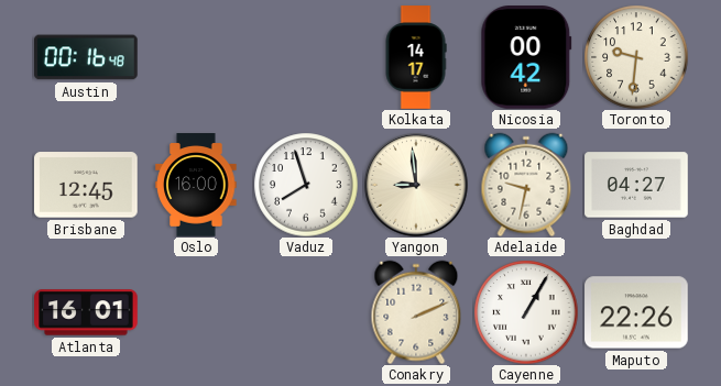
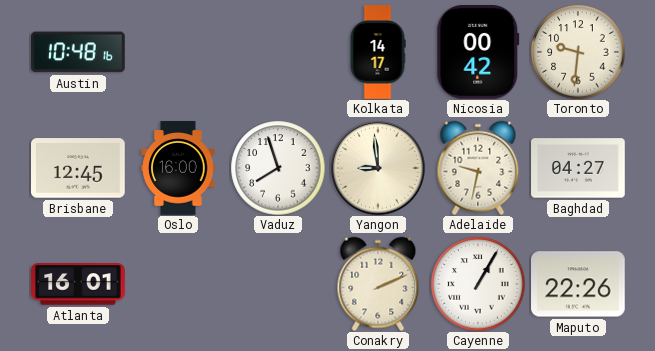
Austin: 00:16 -> 10:48 (79, 52)
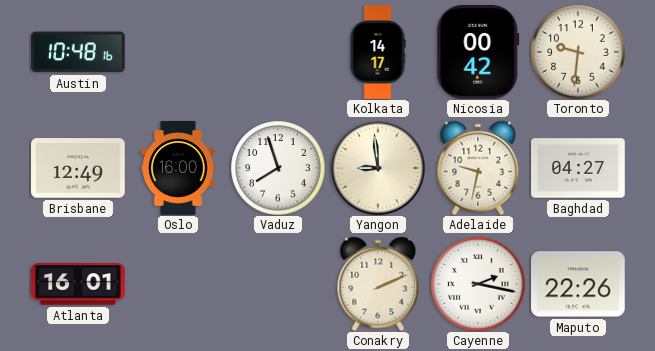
Brisbane: 12:45 -> 12:49 (78, 168)
Cayenne: 1:05 -> 2:17 (478, 284)
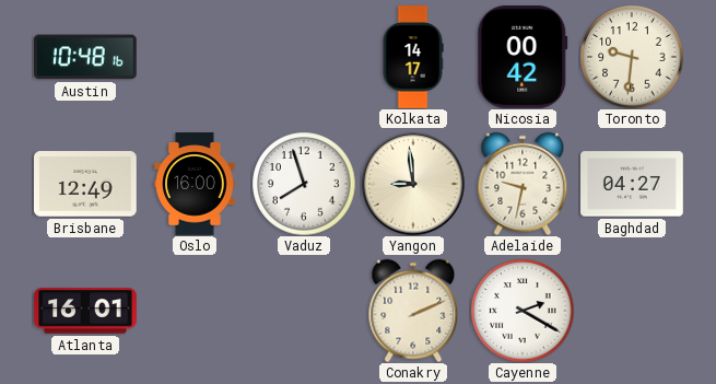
Cayenne: 2:17 -> 2:20 (523, 311)
Maputo: 22:26 -> none (578, 284)
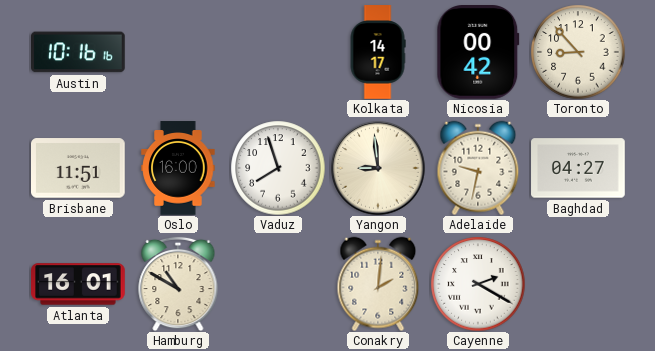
Austin: 10:48 -> 10:16 (79, 52)
Toronto: 9:31 -> 8:53 (578, 52)
Brisbane: 12:49 -> 11:51 (78, 168)
Hamburg: none -> 10:50 (178, 284)
Conakry: 2:11 -> 2:01 (378, 284)
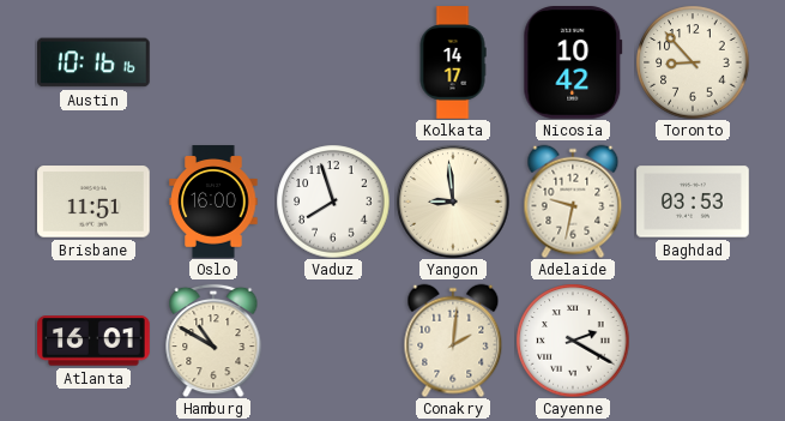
Nicosia: 00:42 -> 10:42 (573, 64)
Baghdad: 04:27 -> 03:53 (693, 202)
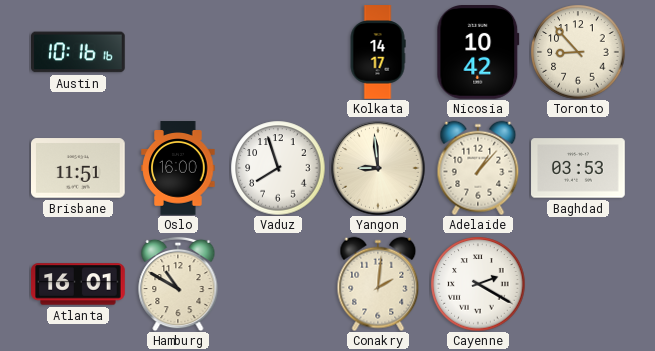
Adelaide: 9:32 -> 1:07 (478, 168)
